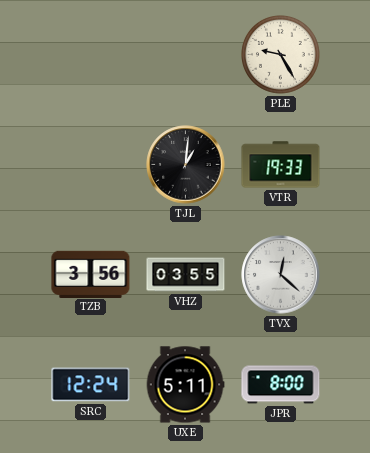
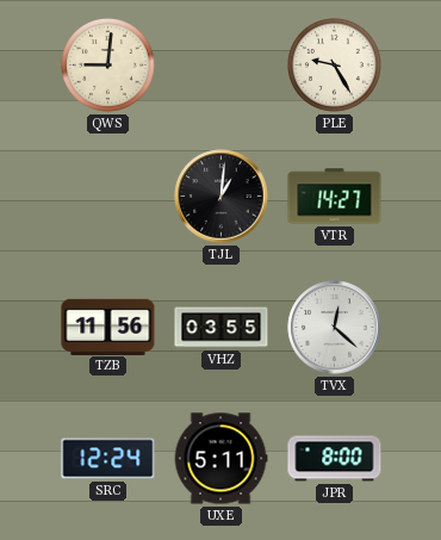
QWS: none -> 9:01 (108, 66)
VTR: 19:33 -> 14:27 (335, 197)
TZB: 3:56 -> 11:56 (108, 327)
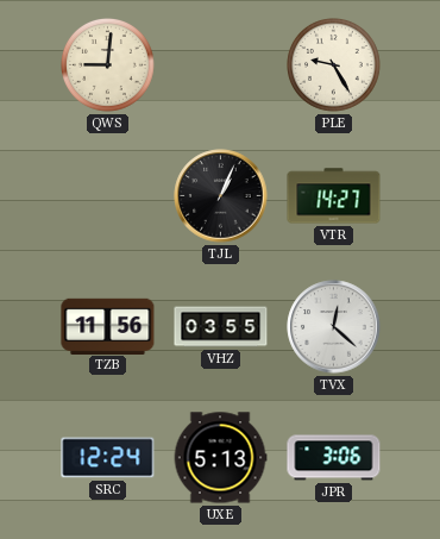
TJL: 1:01 -> 1:04 (221, 196)
UXE: 5:11 -> 5:13 (220, 458)
JPR: 8:00 -> 3:06 (334, 458)
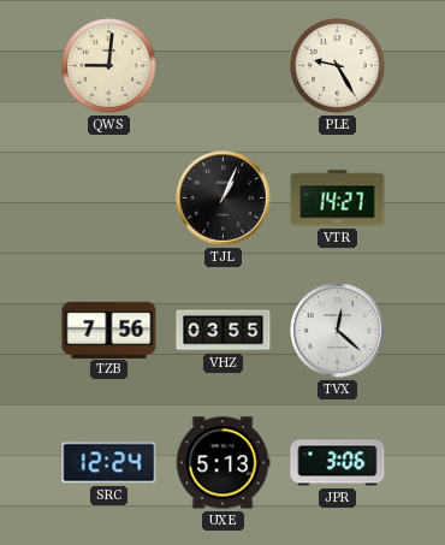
TZB: 11:56 -> 7:56 (109, 330)
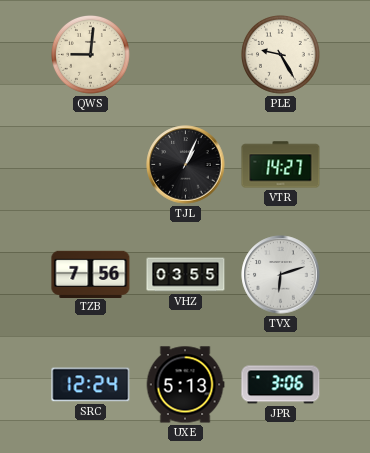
TVX: 12:22 -> 6:12 (281, 275)
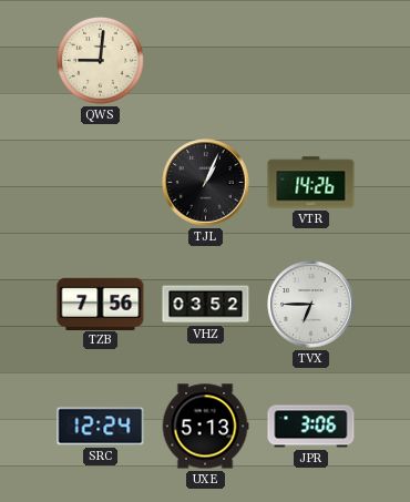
PLE: 9:25 -> none (281, 55)
VTR: 14:27 -> 14:26 (311, 183)
VHZ: 03:55 -> 03:52 (206, 305)
TVX: 6:12 -> 6:45 (311, 305)
